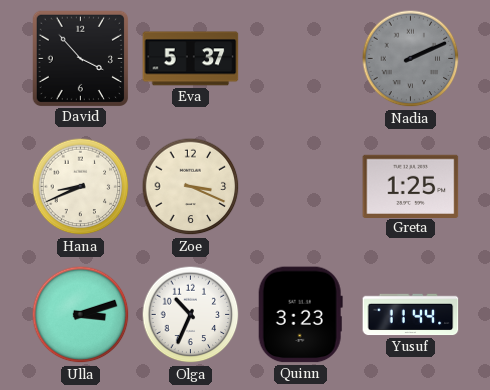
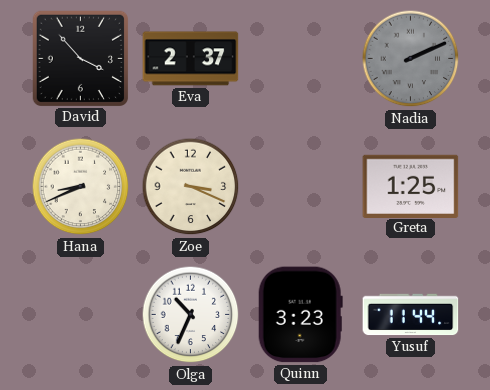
Eva: 5:37 -> 2:37 (191, 59)
Ulla: 3:12 -> none (81, 315)
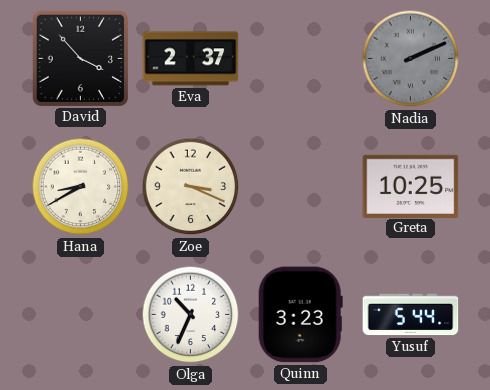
Hana: 8:41 -> 8:40 (81, 187)
Greta: 1:25 -> 10:25 (411, 186)
Yusuf: 11:44 -> 5:44 (411, 315)
